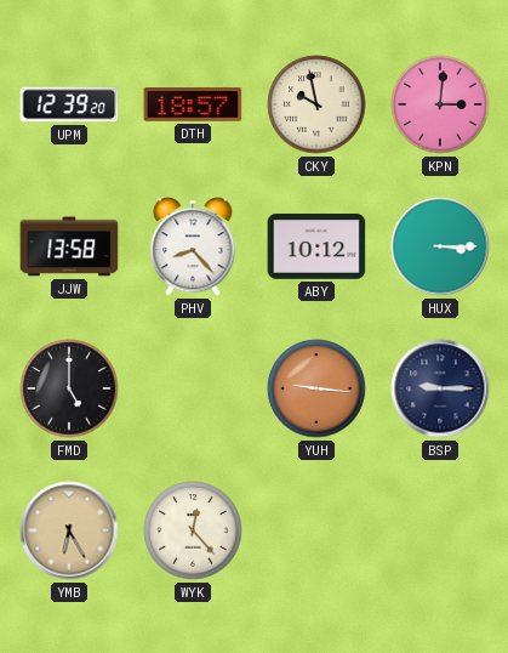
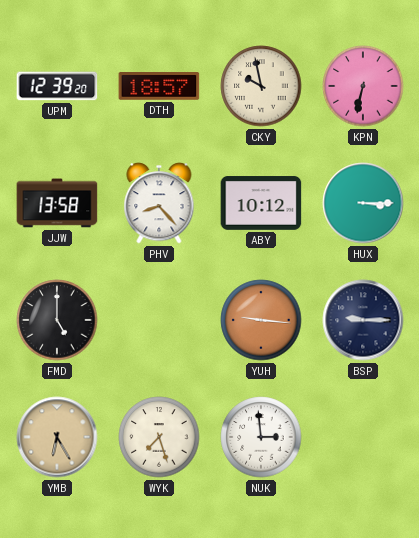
KPN: 3:01 -> 6:32 (363, 86)
WYK: 12:23 -> 7:27 (159, 437)
NUK: none -> 2:59 (261, 437)
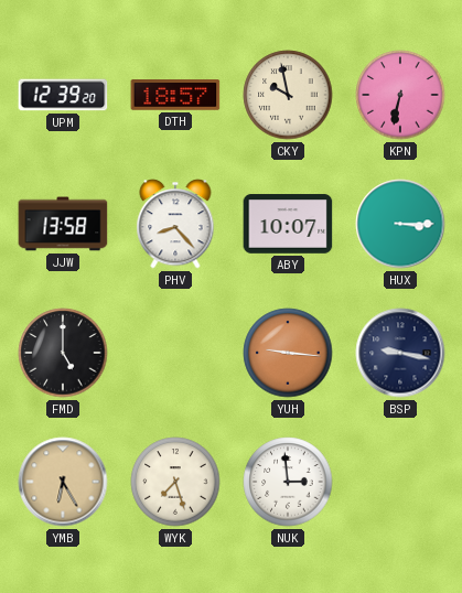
ABY: 10:12 -> 10:07 (288, 224)
BSP: 9:15 -> 9:17 (400, 353)
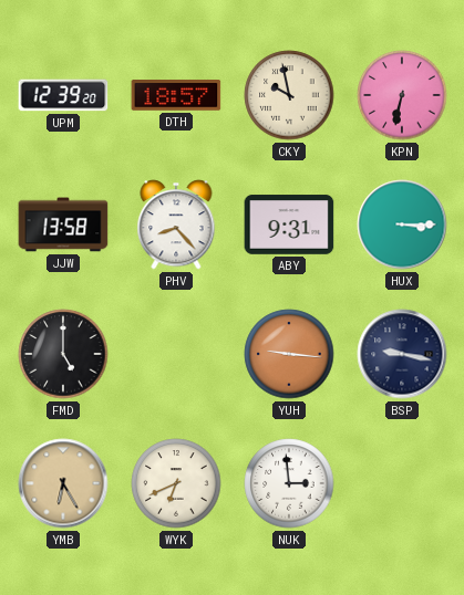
ABY: 10:07 -> 9:31 (289, 225)
WYK: 7:27 -> 6:41 (176, 483)
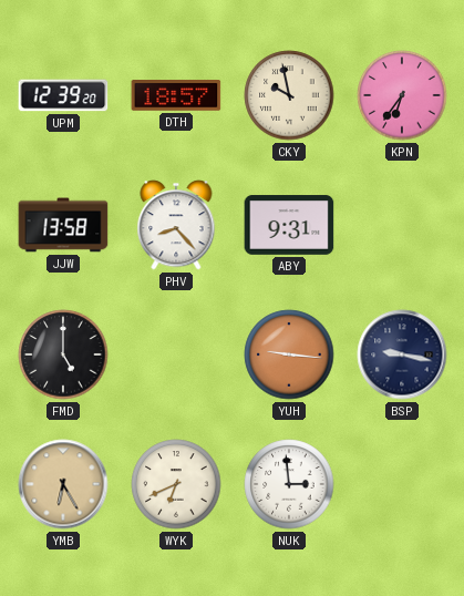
KPN: 6:32 -> 6:36 (402, 95)
HUX: 3:15 -> none (402, 225)
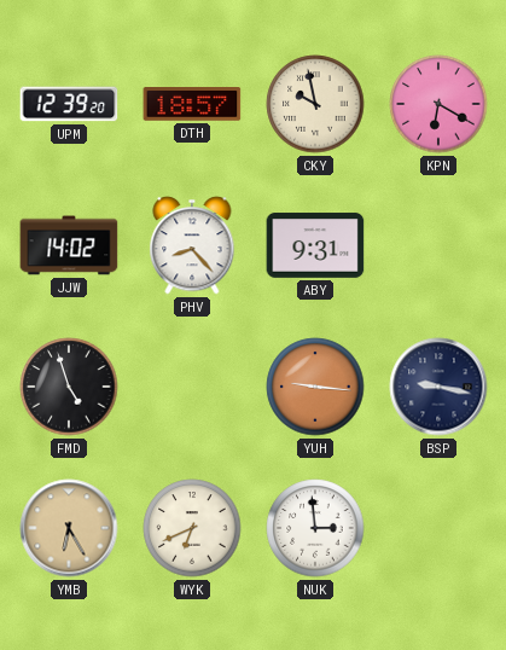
KPN: 6:36 -> 6:20 (438, 104)
JJW: 13:58 -> 14:02 (69, 245)
FMD: 5:00 -> 4:57 (69, 387)
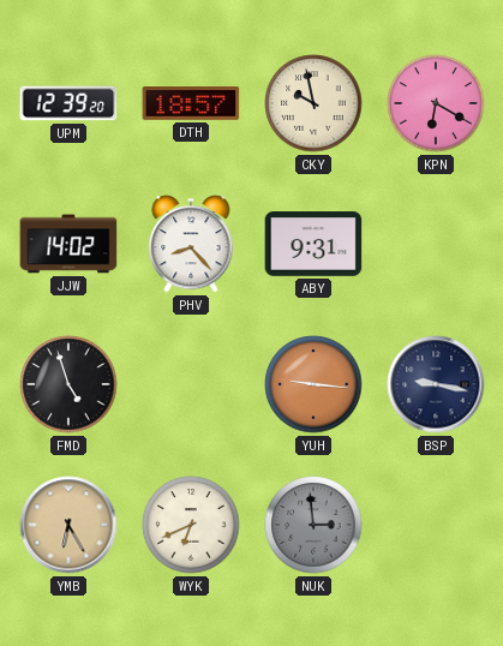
NUK dial: white -> grey (313, 525)
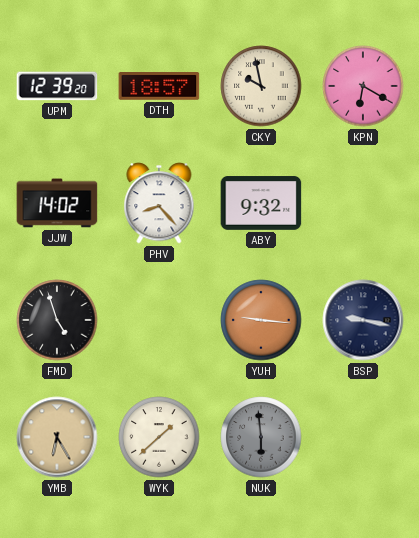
ABY: 9:31 -> 9:32 (261, 203)
WYK: 6:41 -> 1:38 (159, 437)
NUK: 2:59 -> 5:59 (261, 437)
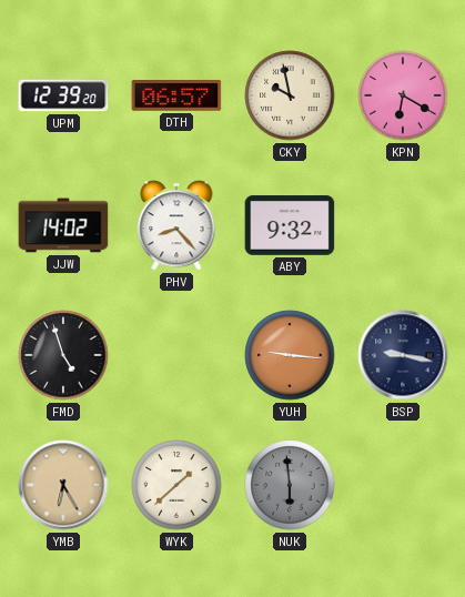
DTH: 18:57 -> 06:57 (176, 97)
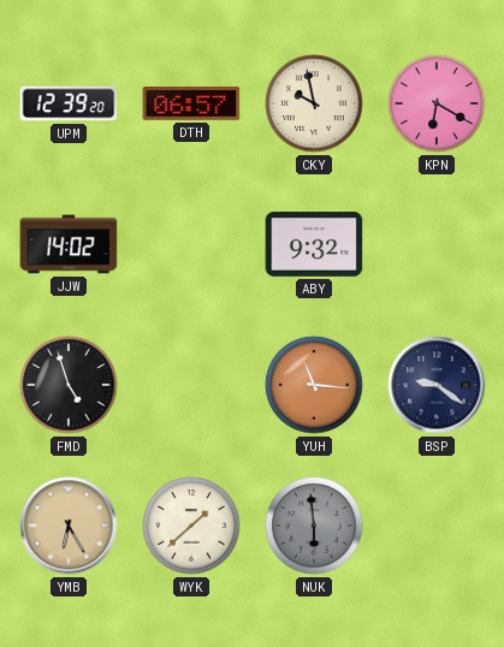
PHV: 8:23 -> none (176, 225)
YUH: 9:16 -> 11:16 (314, 385)
BSP: 9:17 -> 9:21 (437, 385)
